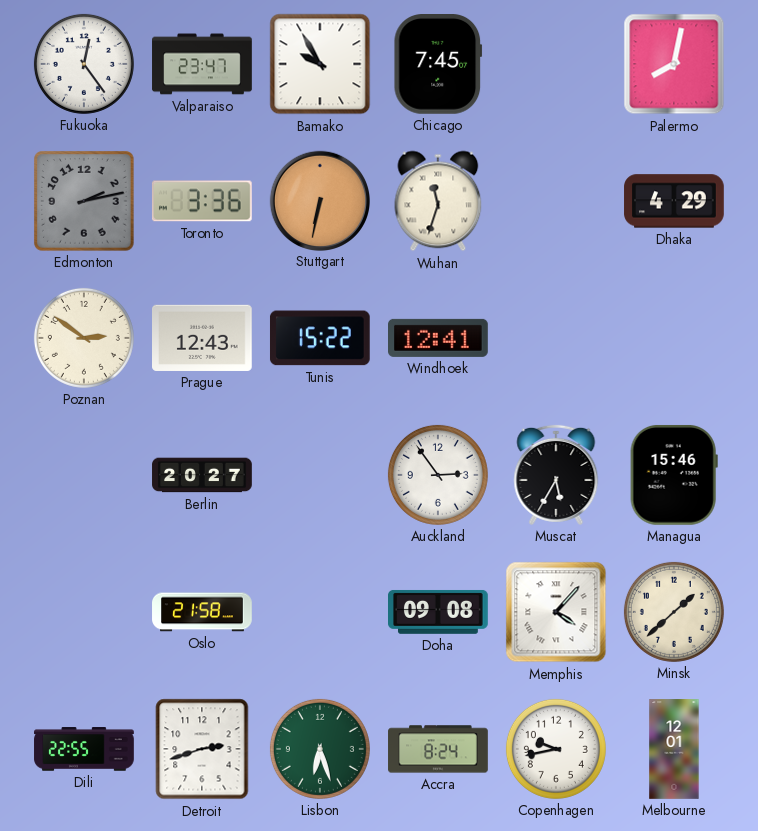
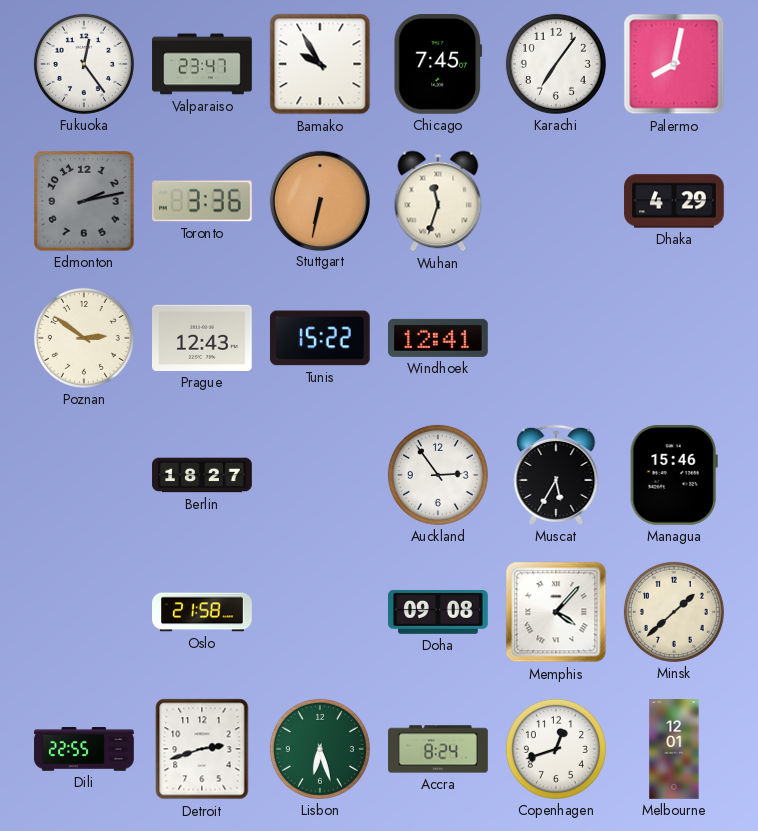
Karachi: none -> 7:06 (556, 64)
Berlin: 20:27 -> 18:27 (202, 475)
Copenhagen: 9:43 -> 12:42 (556, 749)
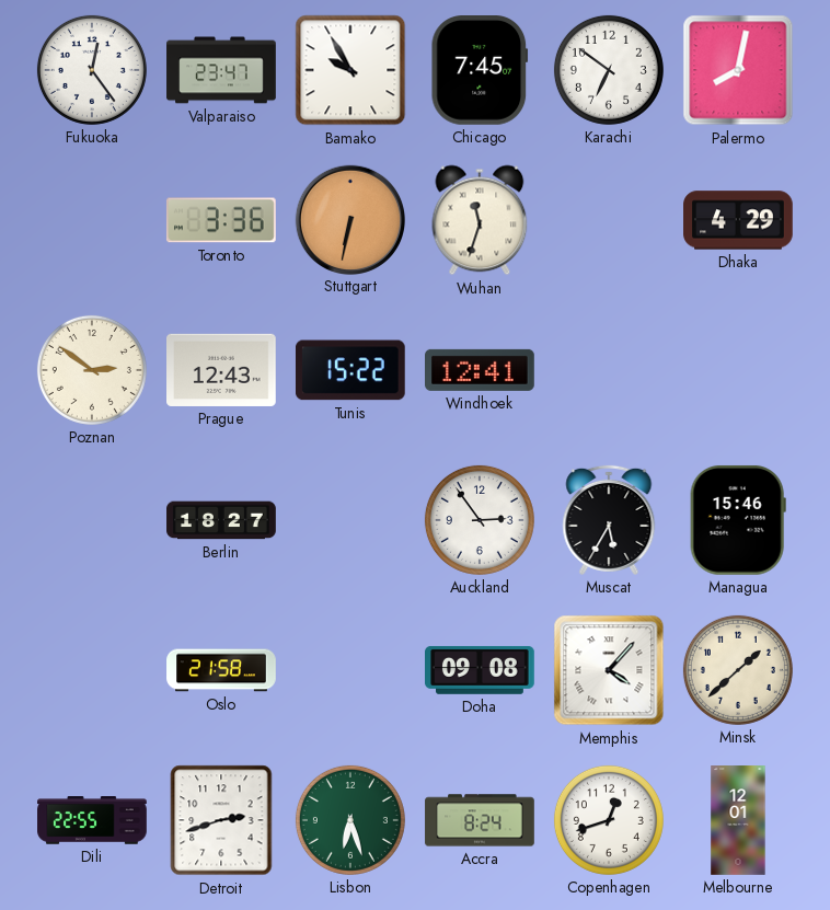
Karachi: 7:06 -> 6:51 (609, 70)
Edmonton: 2:13 -> none (84, 201)
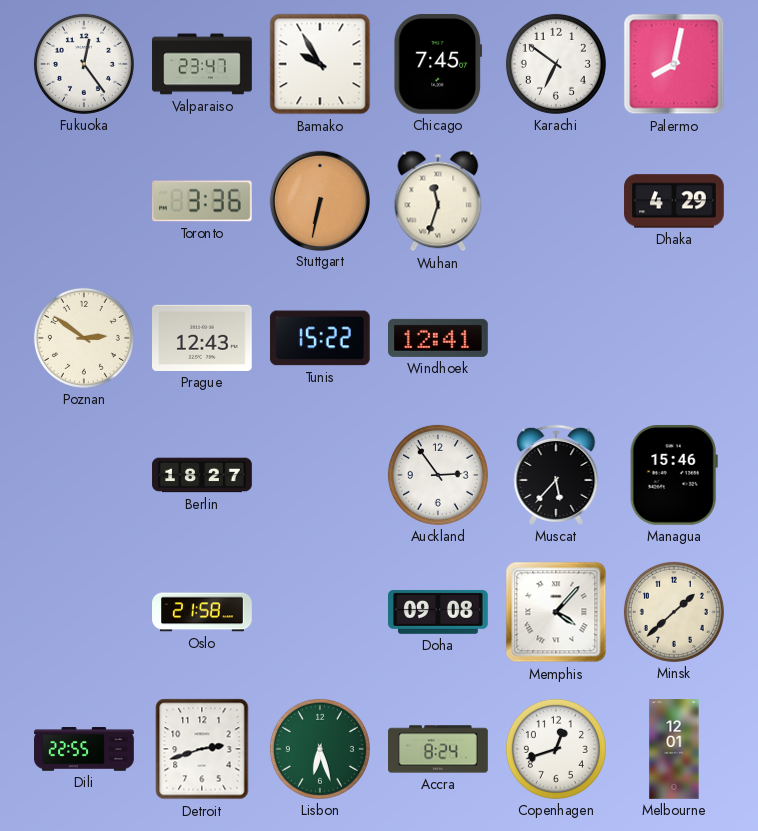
Muscat: 5:35 -> 5:37 (556, 475)
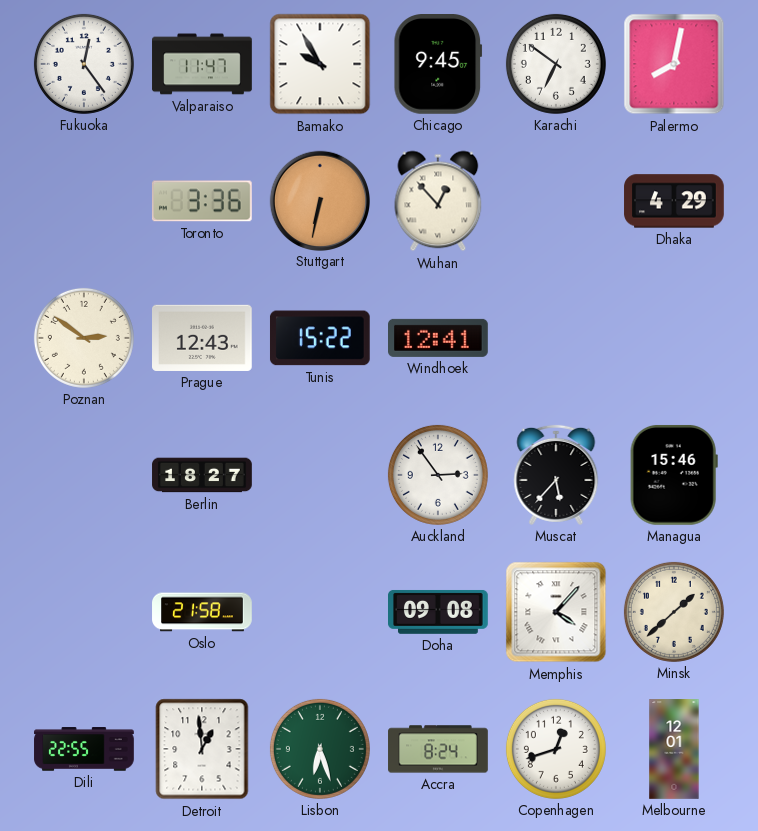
Valparaiso: 23:47 -> 11:47 (202, 64)
Chicago: 7:45 -> 9:45 (438, 65)
Wuhan: 11:33 -> 12:53 (438, 201)
Detroit: 2:42 -> 12:59 (202, 749)
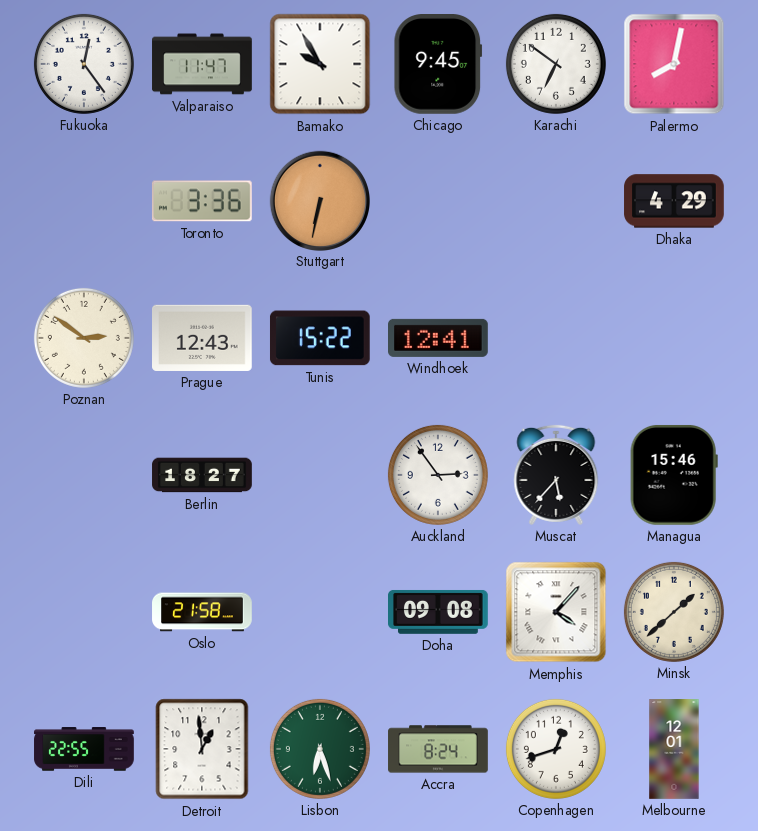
Wuhan: 12:53 -> none (438, 201)
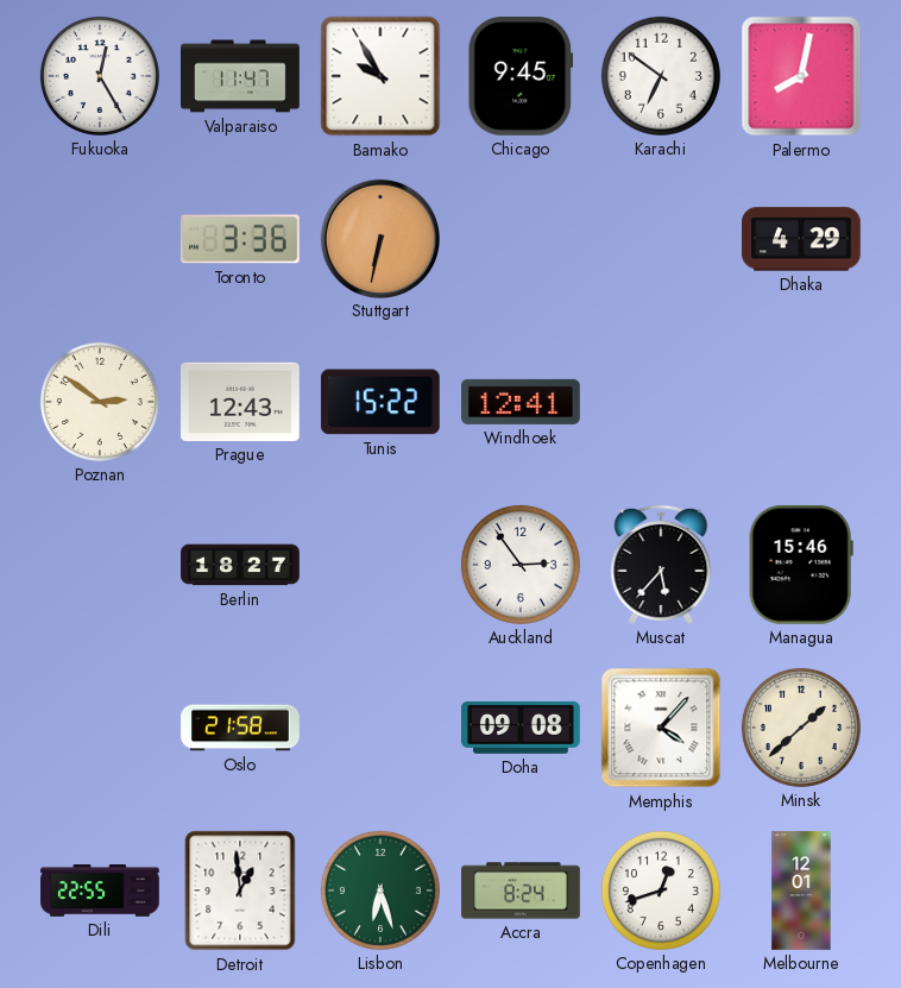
Fukuoka: 12:24 -> 12:25 (100, 76)
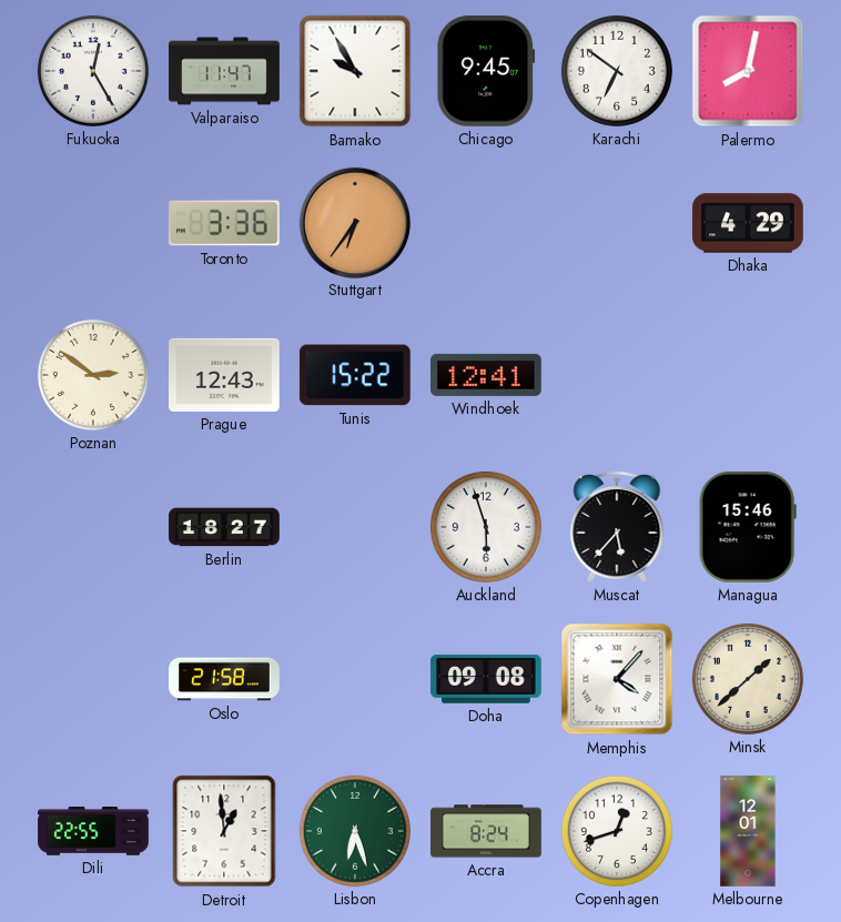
Stuttgart: 6:32 -> 6:36 (354, 222)
Auckland: 2:54 -> 5:57 (486, 527)
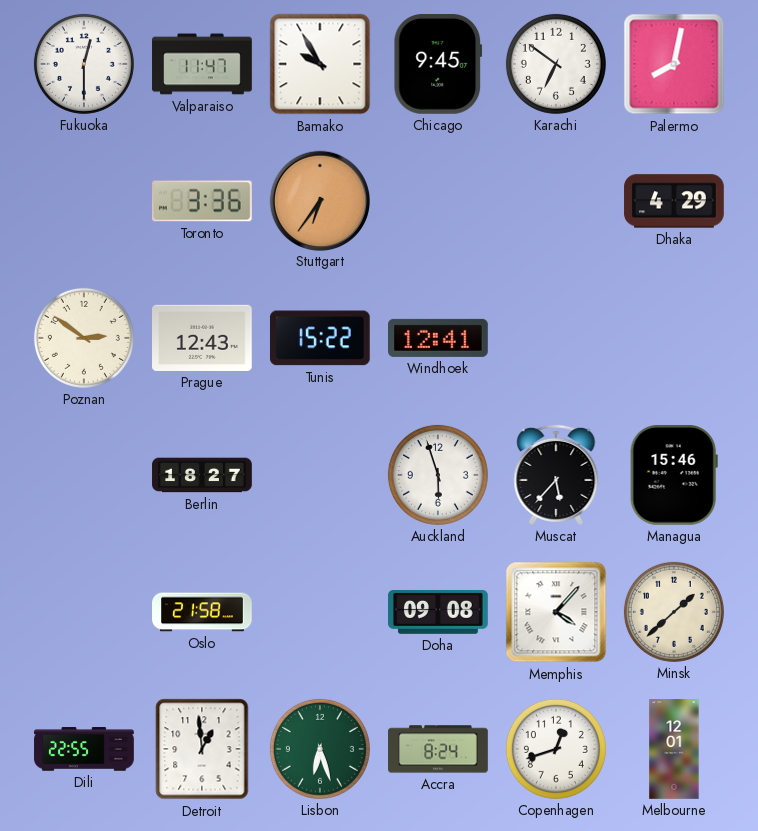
Fukuoka: 12:25 -> 12:30 (84, 64)
